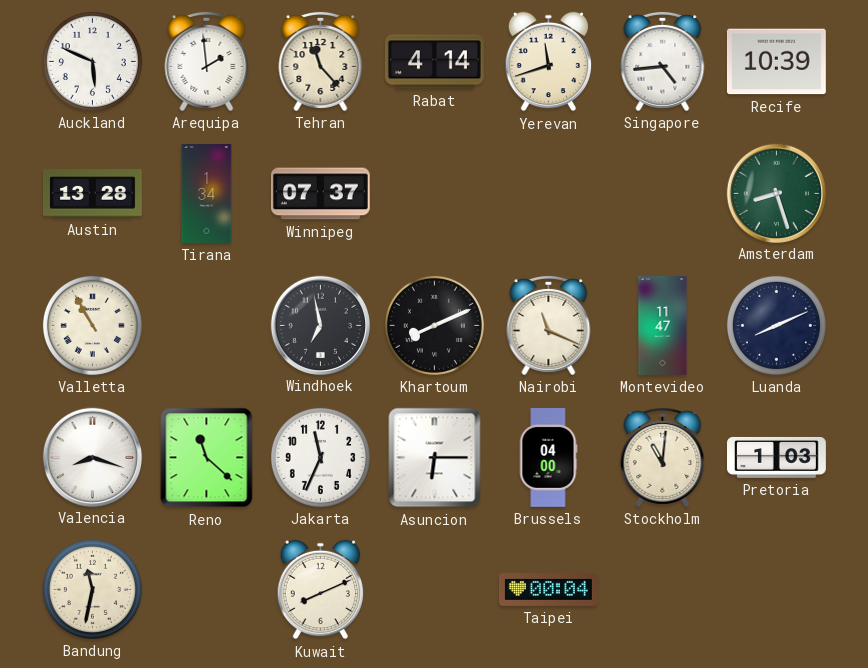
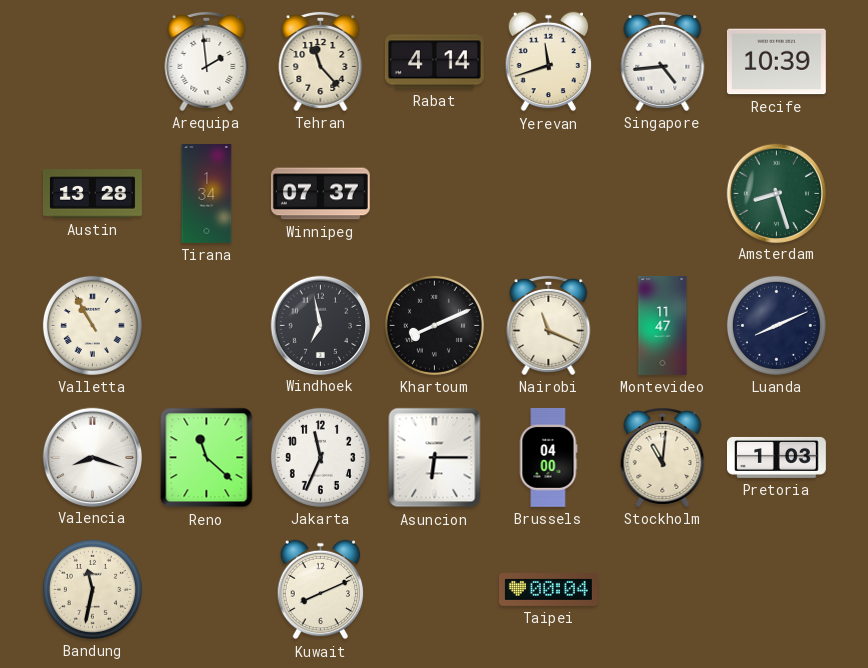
Auckland: 5:49 -> none (92, 61)
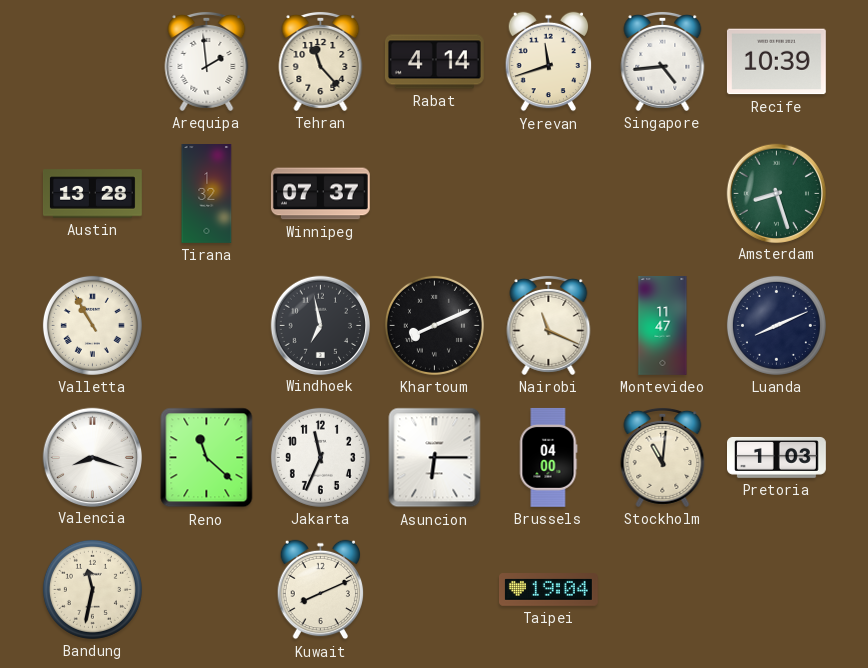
Tirana: 1:34 -> 1:32 (207, 194)
Taipei: 00:04 -> 19:04 (549, 590)
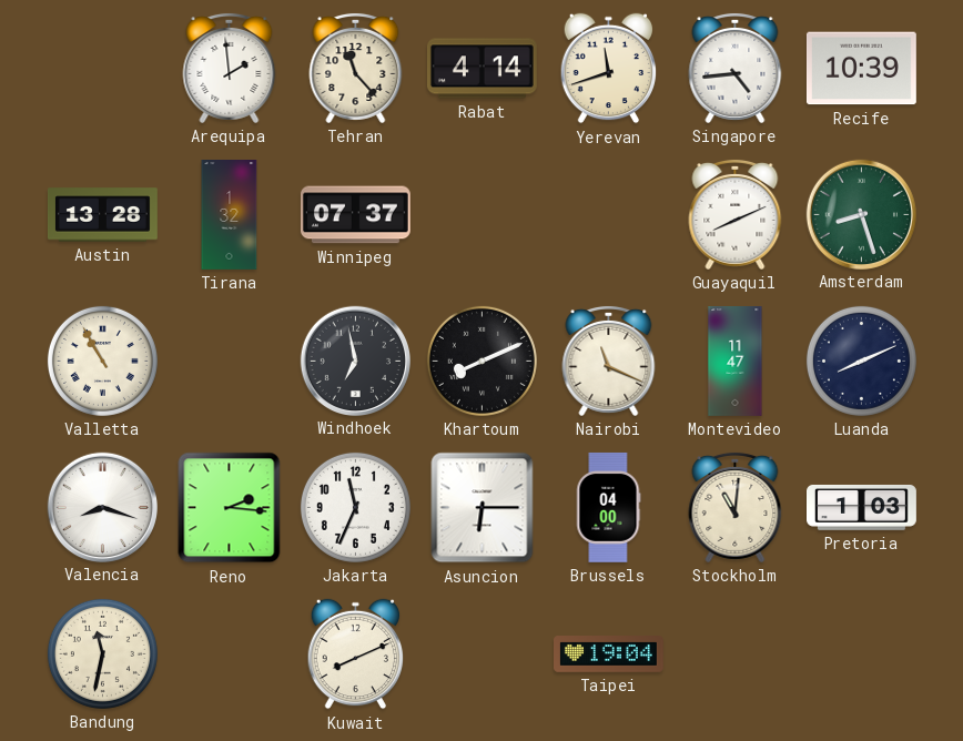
Guayaquil: none -> 8:11 (736, 214)
Reno: 11:22 -> 2:16 (230, 508)
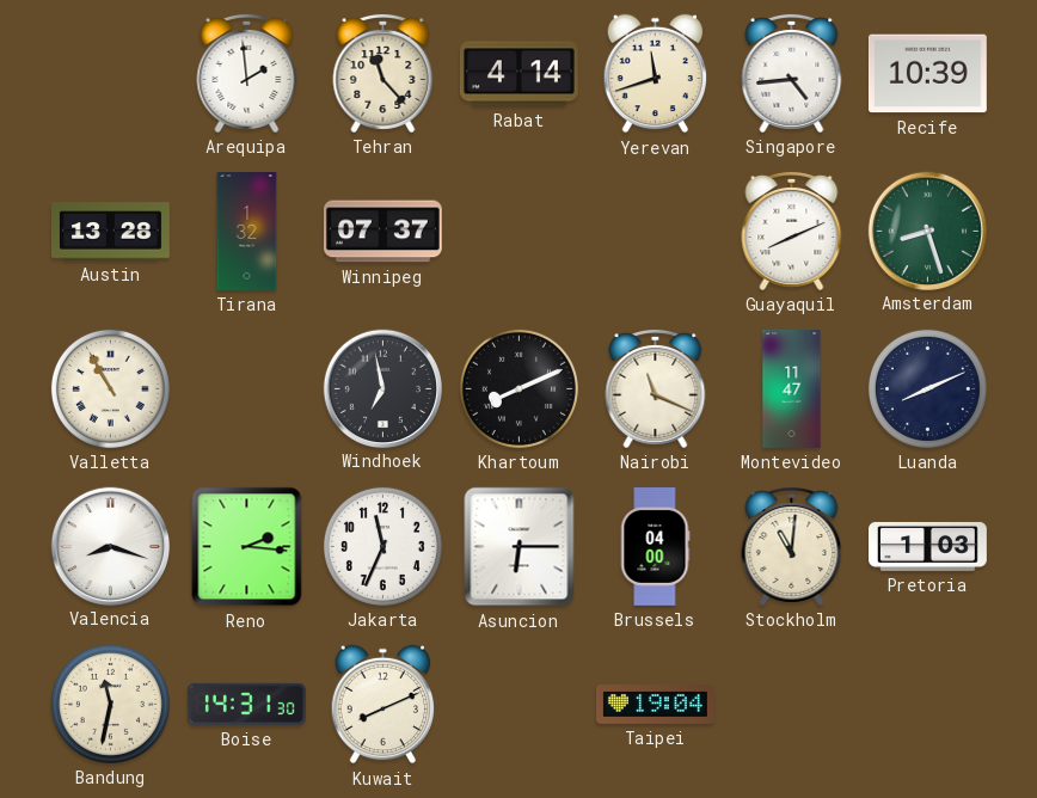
Boise: none -> 14:31 (246, 704)
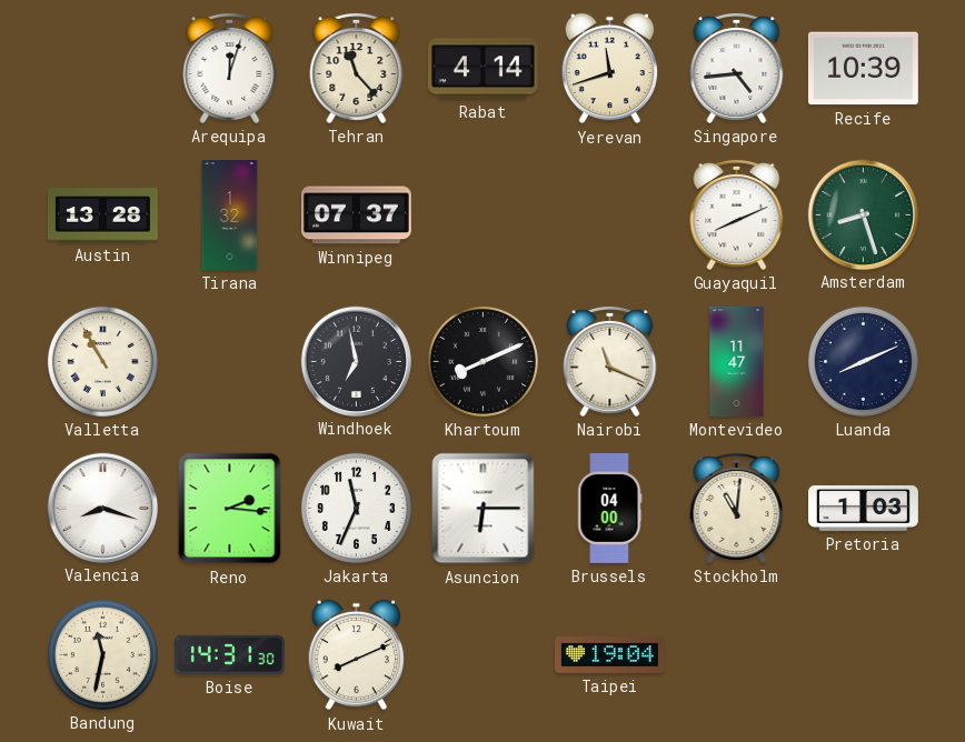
Arequipa: 1:59 -> 12:03 (230, 68)
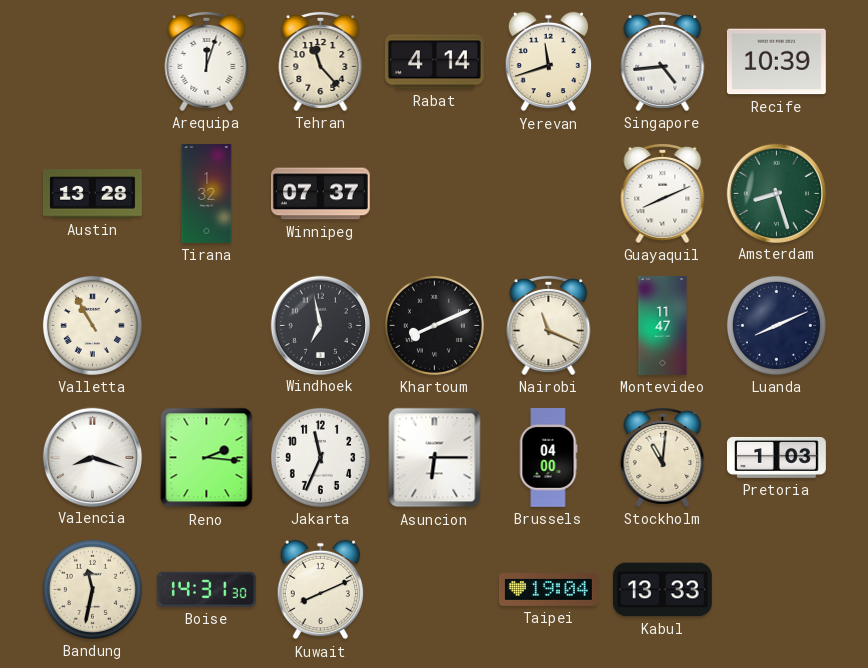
Kabul: none -> 13:33 (662, 590)
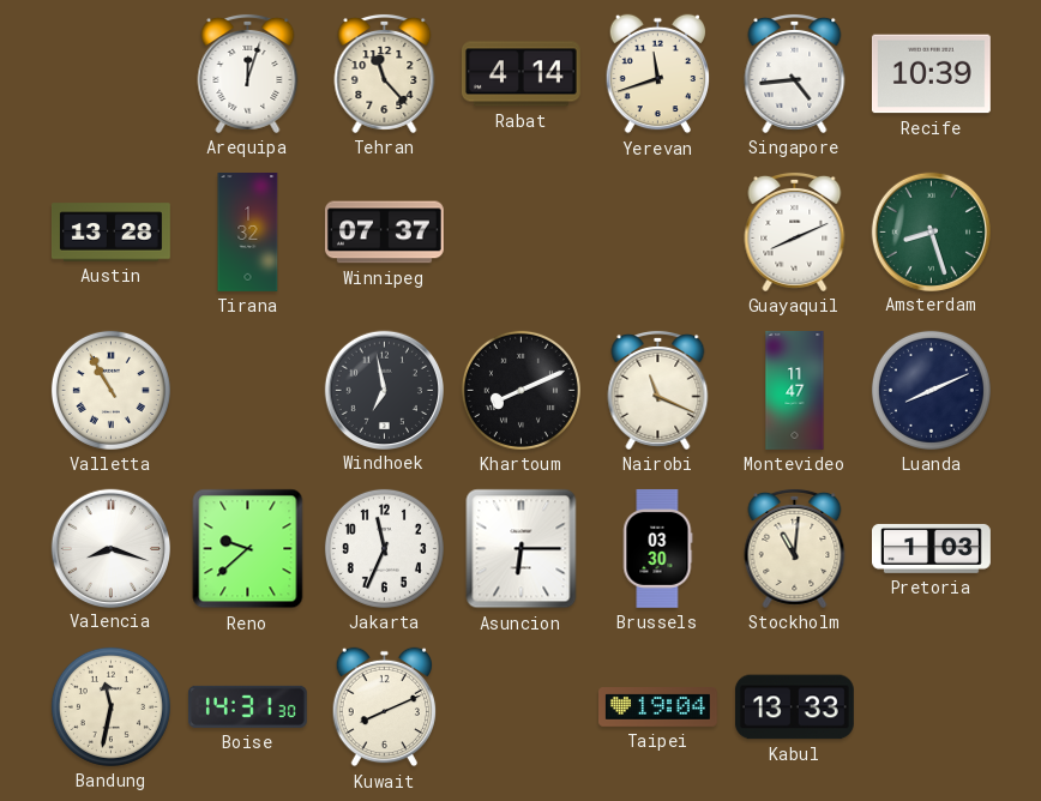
Reno: 2:16 -> 9:38 (248, 549)
Brussels: 04:00 -> 03:30 (657, 548)
